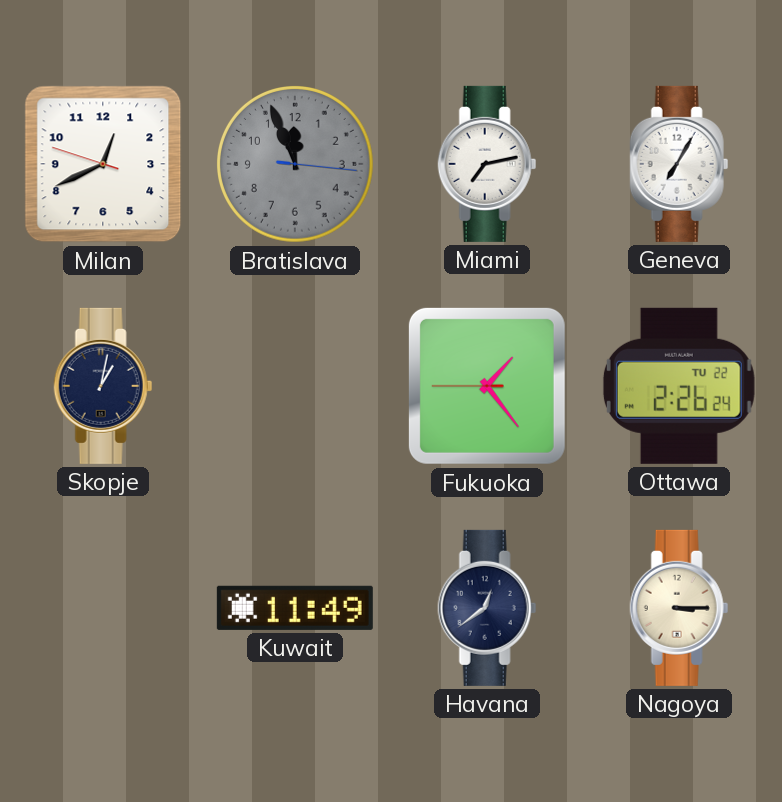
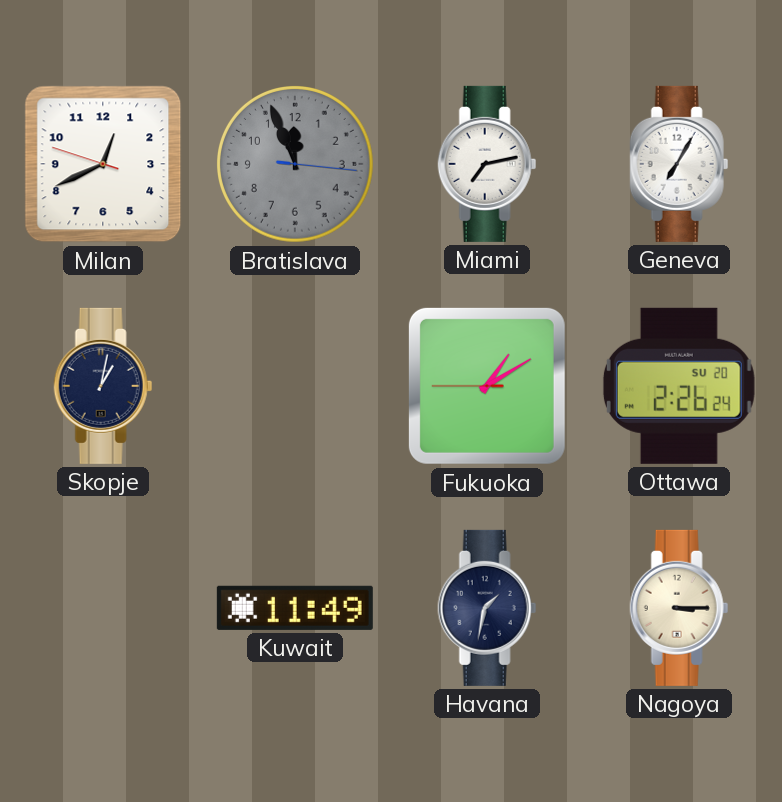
Fukuoka: 1:23 -> 1:09 (487, 386)
Ottawa date: TU 22 -> SU 20 (679, 386)
Havana: 12:39 -> 1:32 (487, 608)
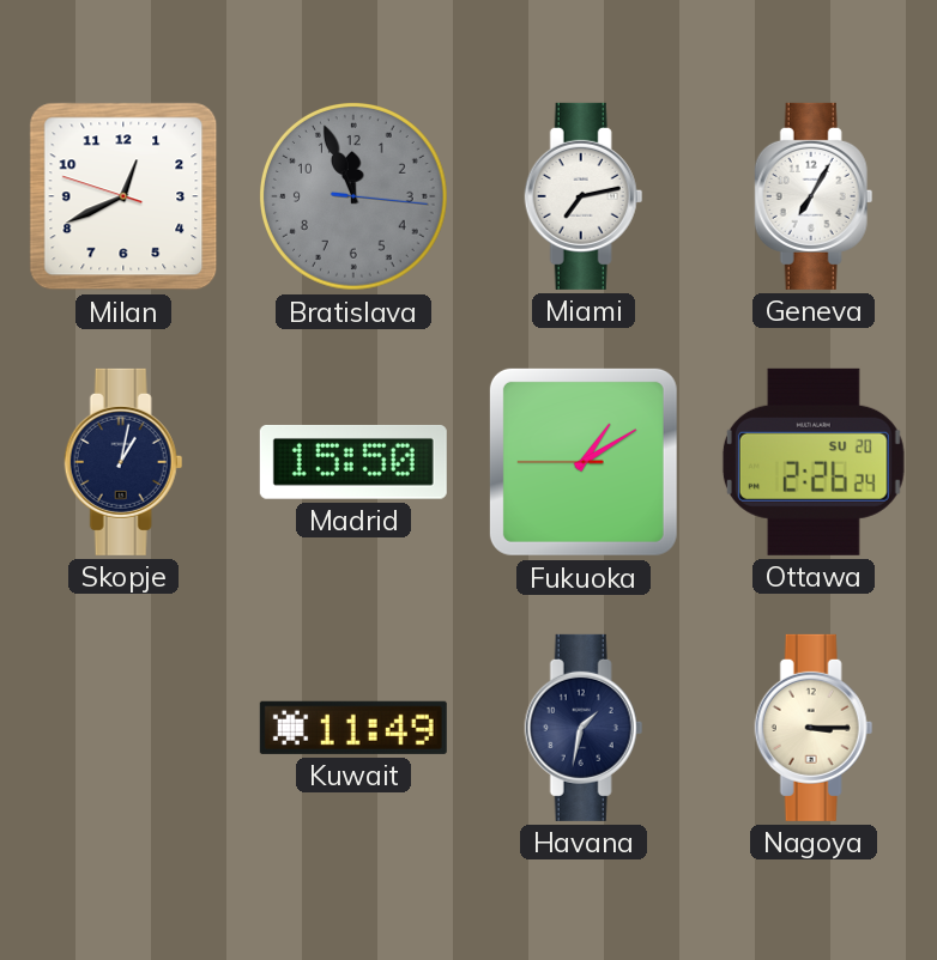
Madrid: none -> 15:50 (353, 462)
